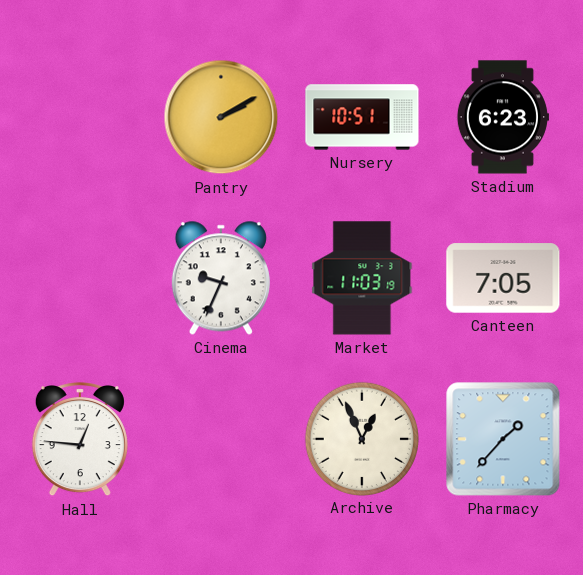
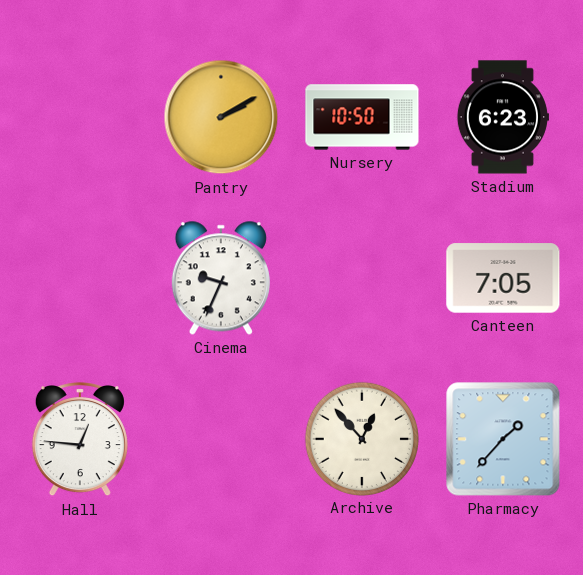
Nursery: 10:51 -> 10:50 (362, 117)
Market: 11:03 -> none (362, 278)
Archive: 12:56 -> 12:53 (361, 438)
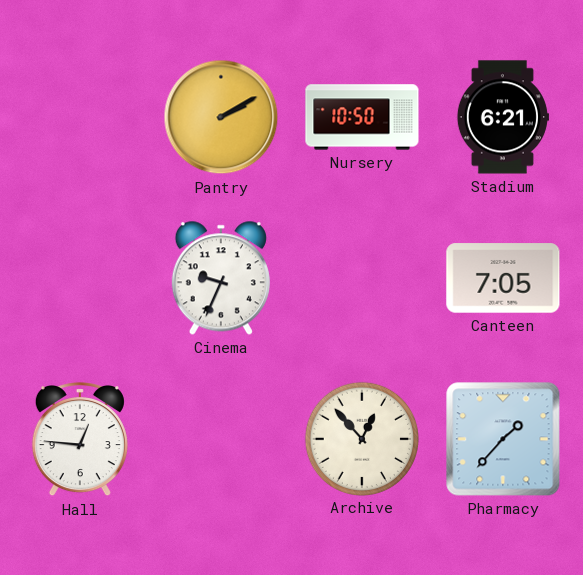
Stadium: 6:23 -> 6:21 (503, 117)
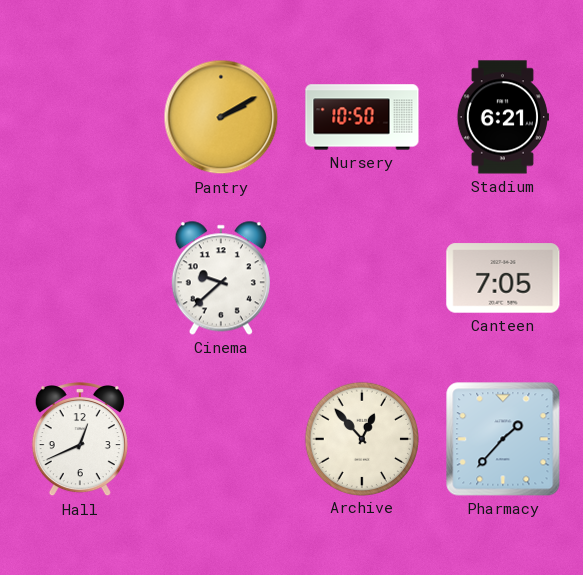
Cinema: 9:34 -> 9:38 (221, 278)
Hall: 12:46 -> 12:41 (80, 440)
